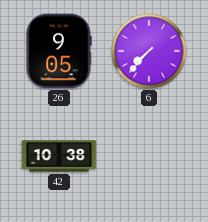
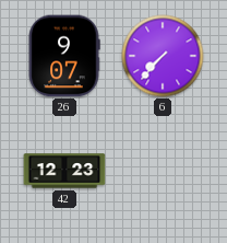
26: 9:05 -> 9:07 (64, 56)
42: 10:38 -> 12:23 (64, 171)
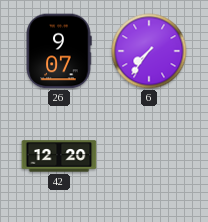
6: 7:37 -> 7:36 (149, 51)
42: 12:23 -> 12:20 (59, 156)
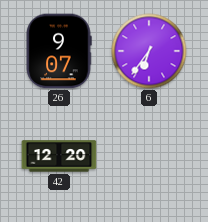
6: 7:36 -> 6:36 (149, 51)
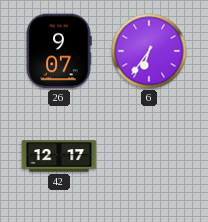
42: 12:20 -> 12:17 (59, 156)
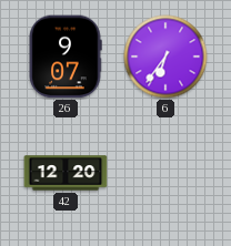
42: 12:17 -> 12:20 (66, 173)
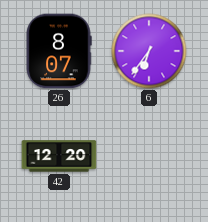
26: 9:07 -> 8:07 (59, 51)
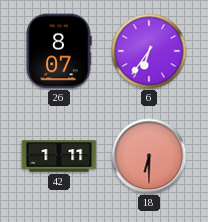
42: 12:20 -> 1:11 (59, 156)
18: none -> 6:30 (149, 156)
